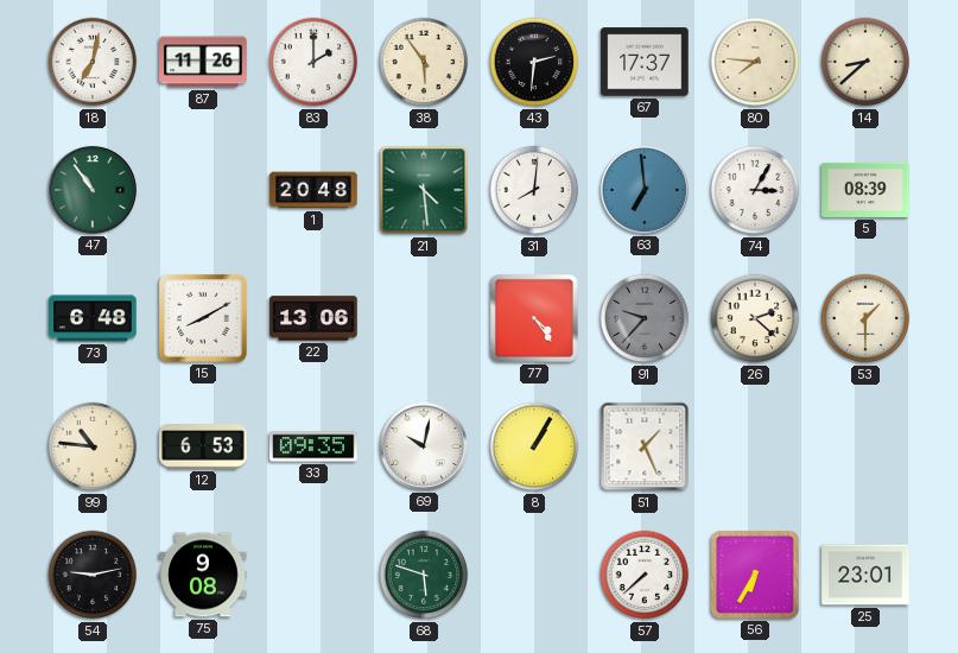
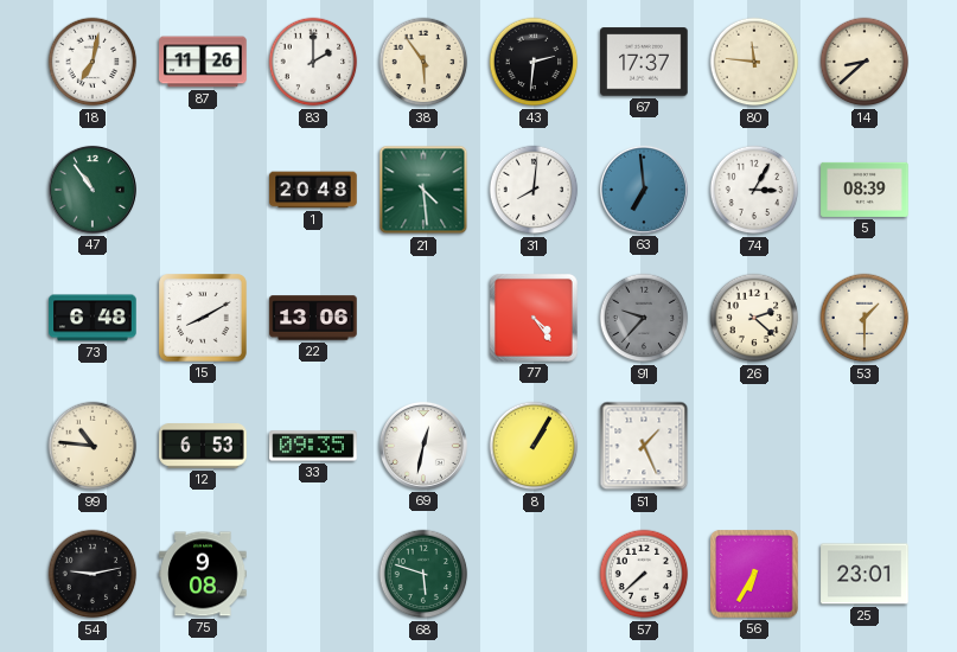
80: 7:46 -> 11:46 (754, 62)
69: 10:02 -> 12:32 (423, 446)
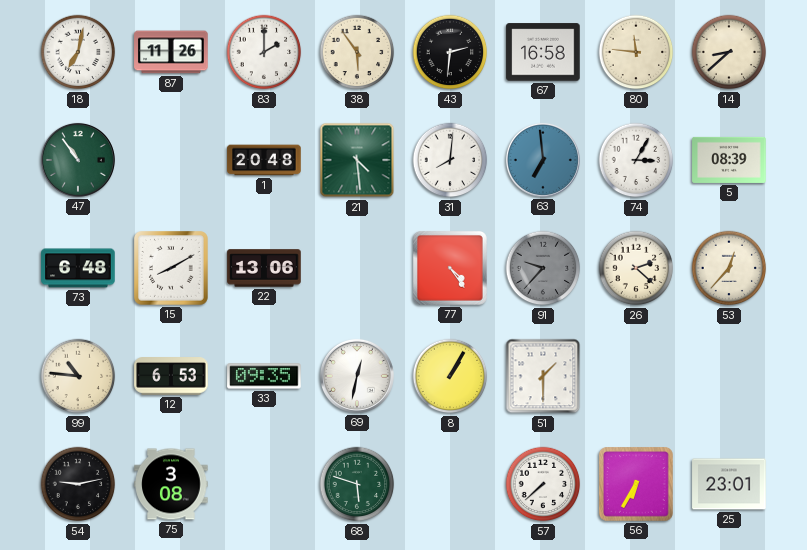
67: 17:37 -> 16:58 (543, 52)
53: 1:30 -> 12:37 (729, 268)
51: 1:26 -> 1:30 (543, 376)
75: 9:08 -> 3:08 (171, 484)
